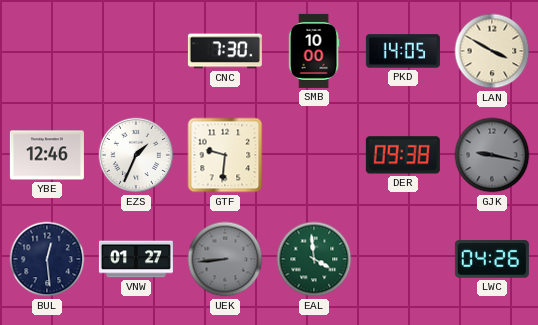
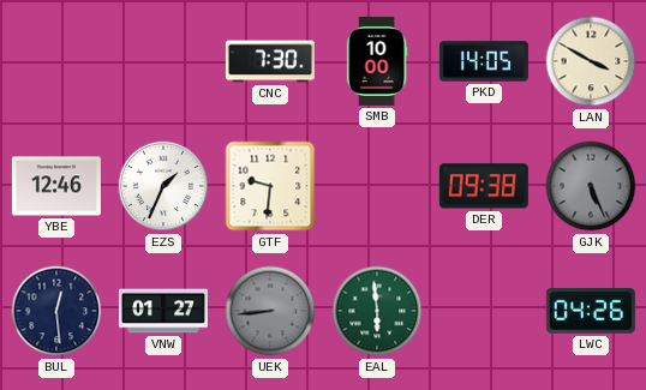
GJK: 9:17 -> 5:26 (591, 186)
EAL: 3:59 -> 5:59 (377, 311)
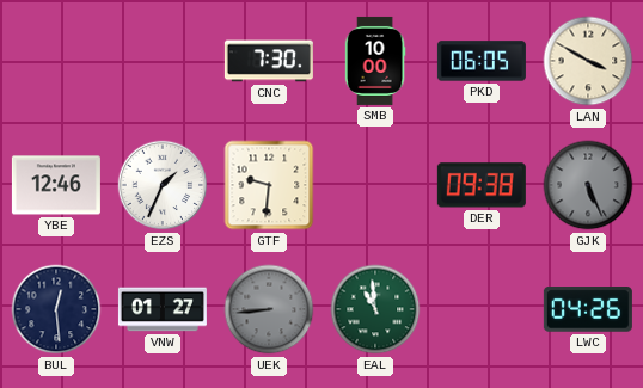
PKD: 14:05 -> 06:05 (482, 61)
EAL: 5:59 -> 10:59 (375, 309)
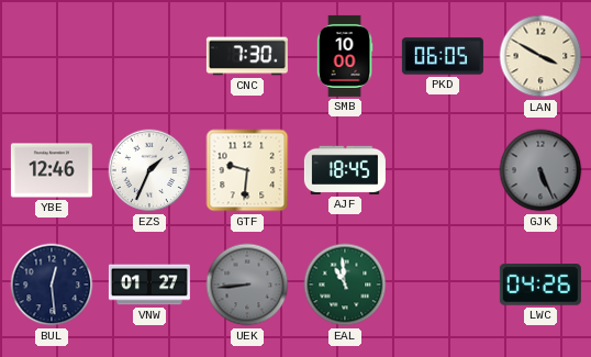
AJF: none -> 18:45 (345, 170)
DER: 09:38 -> none (482, 185)
